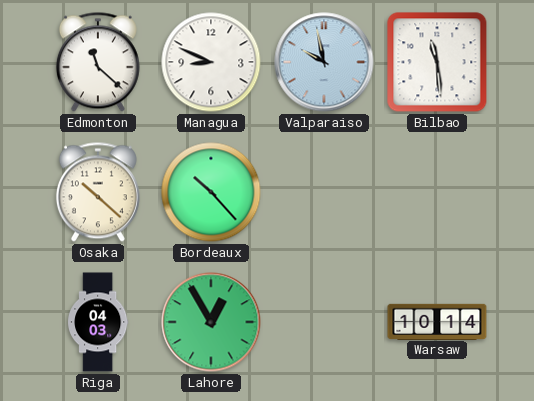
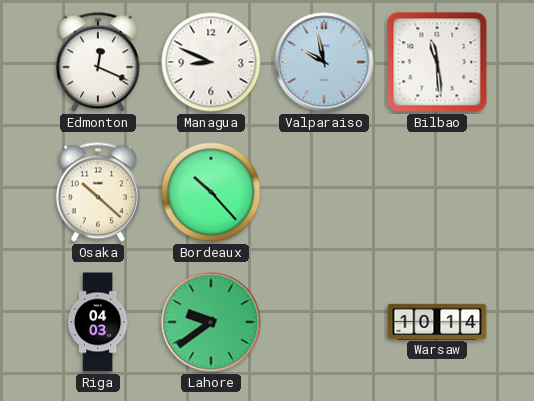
Edmonton: 11:22 -> 12:19 (98, 62)
Lahore: 12:55 -> 9:39 (211, 322)
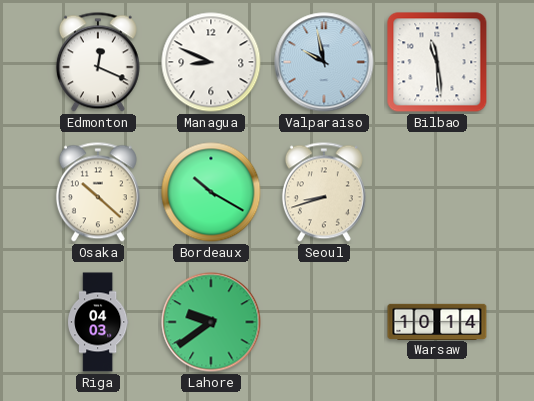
Bordeaux: 10:23 -> 10:20 (211, 192)
Seoul: none -> 8:42 (324, 192)
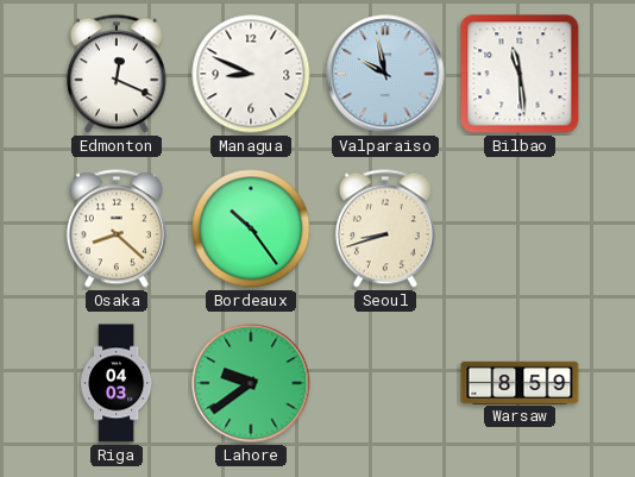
Osaka: 10:22 -> 8:22 (117, 228)
Bordeaux: 10:20 -> 10:24 (251, 228)
Warsaw: 10:14 -> 8:59 (520, 382)
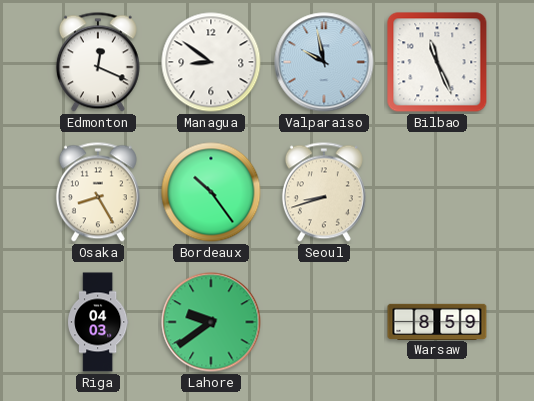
Managua: 8:49 -> 8:51 (211, 62)
Bilbao: 11:29 -> 11:26 (437, 62)
Osaka: 8:22 -> 8:25 (98, 192)
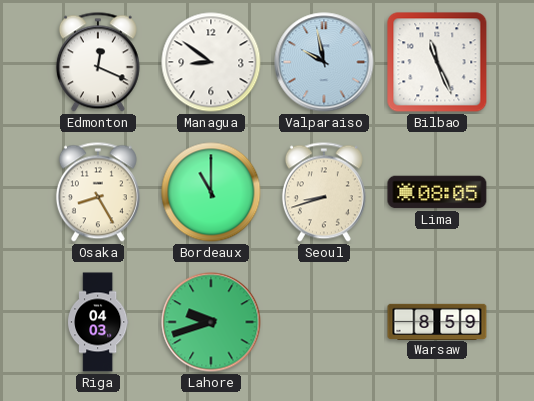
Bordeaux: 10:24 -> 11:00 (211, 192)
Lima: none -> 08:05 (437, 192)
Lahore: 9:39 -> 9:42 (211, 322)
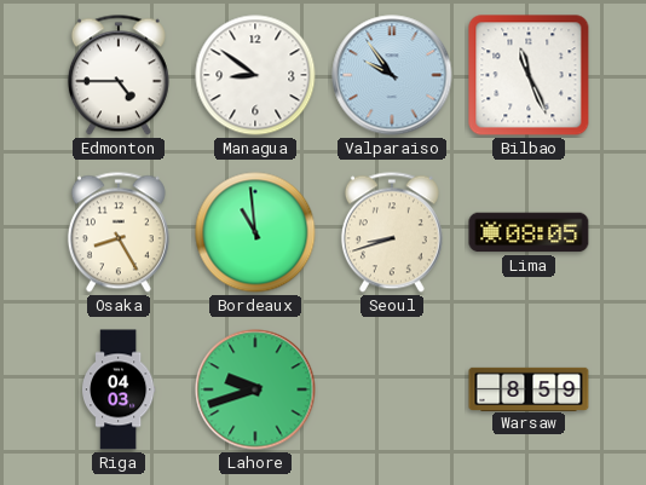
Edmonton: 12:19 -> 4:45 (119, 75)
Valparaiso: 9:58 -> 9:54 (392, 75)
Bordeaux: 11:00 -> 10:59 (255, 232)
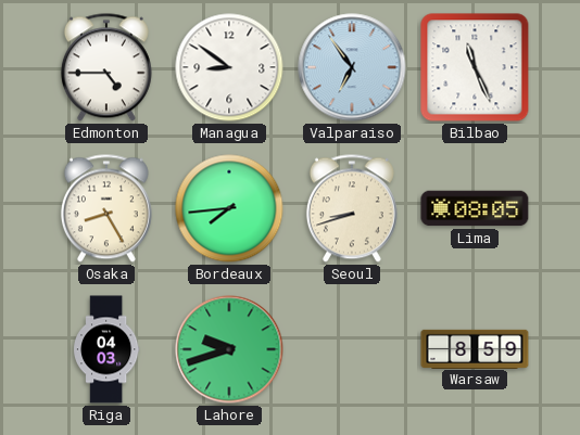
Valparaiso: 9:54 -> 6:54 (352, 67)
Bordeaux: 10:59 -> 7:44 (229, 208)
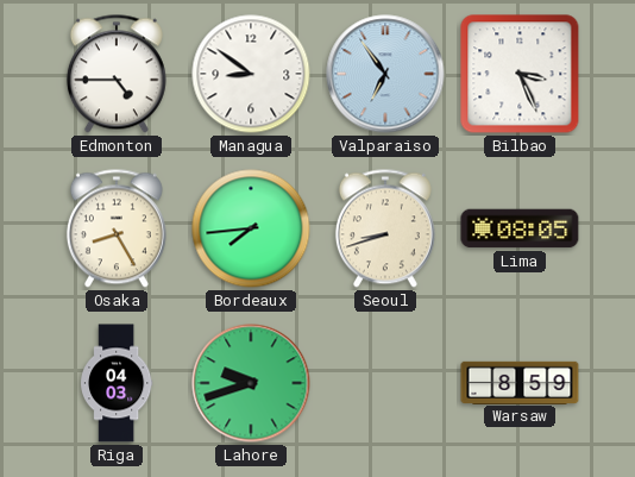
Bilbao: 11:26 -> 3:26 (520, 74)
